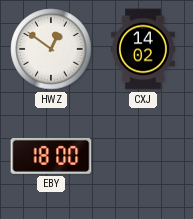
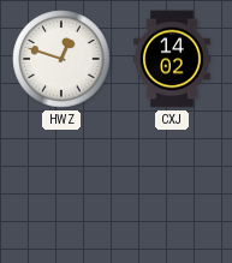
HWZ: 12:51 -> 12:48 (61, 59)
EBY: 18:00 -> none (51, 156)
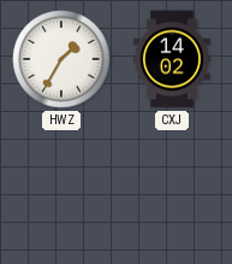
HWZ: 12:48 -> 1:35 (61, 59)
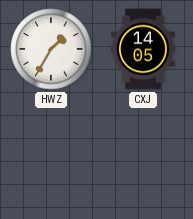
CXJ: 14:02 -> 14:05 (143, 49)
